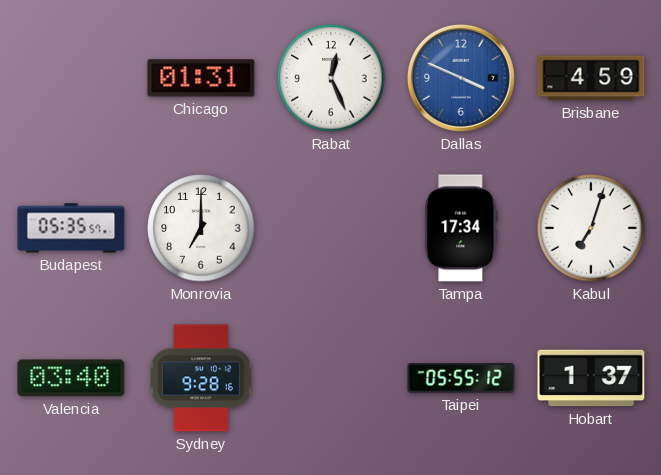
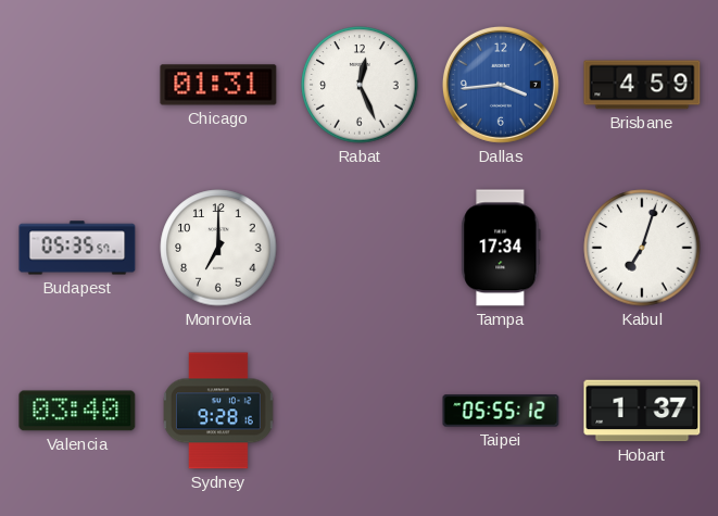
Dallas: 3:49 -> 3:44 (501, 85)
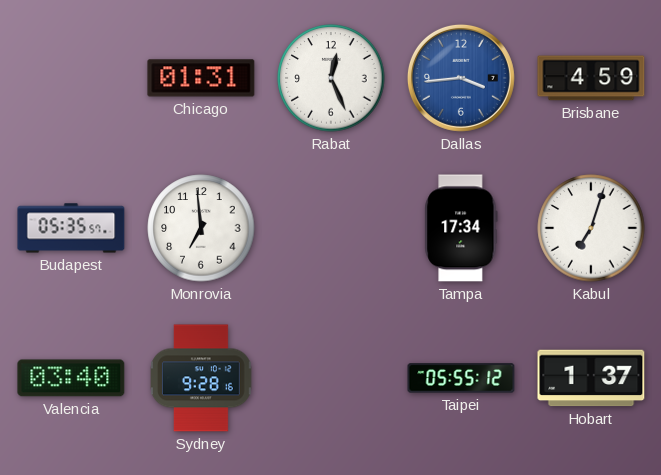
Monrovia: 7:00 -> 6:59 (201, 228)
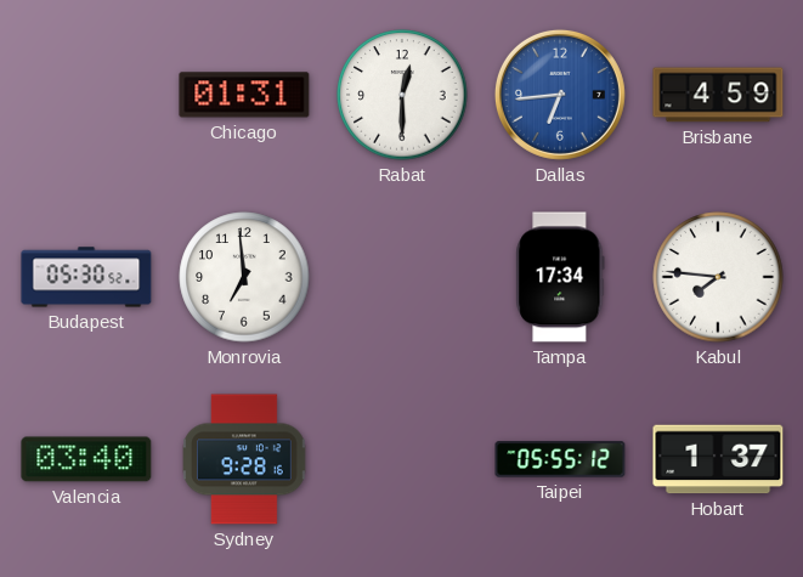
Rabat: 12:26 -> 12:30 (402, 95)
Dallas: 3:44 -> 6:44 (560, 95)
Budapest: 05:35 -> 05:30 (86, 277)
Kabul: 7:03 -> 7:46 (718, 277)
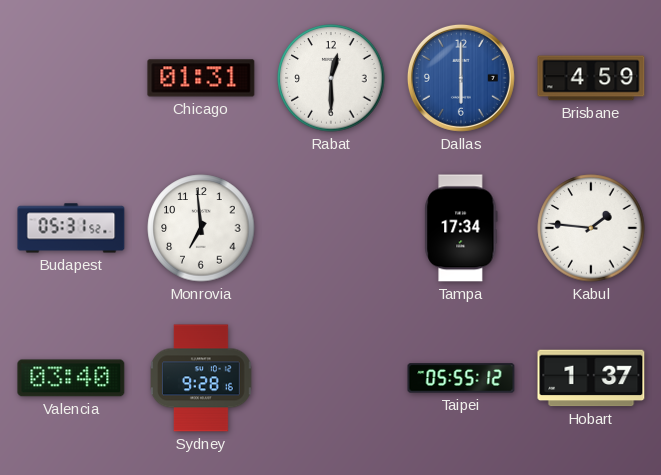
Dallas: 6:44 -> 6:00 (461, 78)
Budapest: 05:30 -> 05:31 (71, 228)
Kabul: 7:46 -> 1:46 (591, 228)
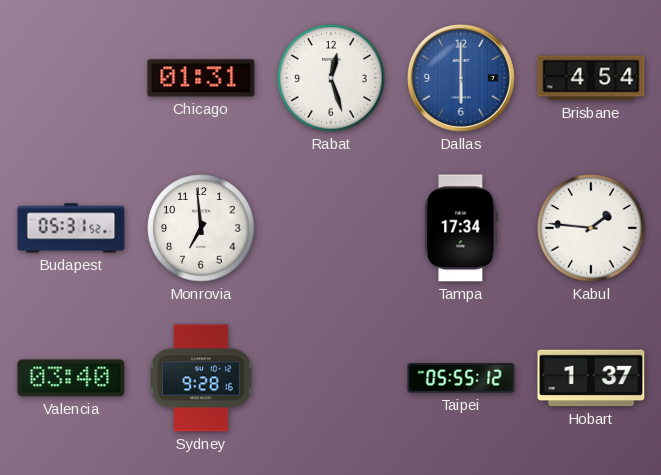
Rabat: 12:30 -> 12:27 (331, 78)
Brisbane: 4:59 -> 4:54 (591, 78)
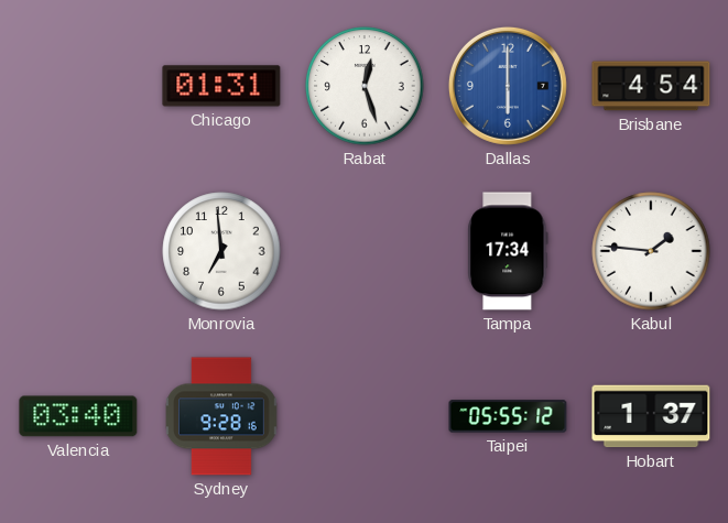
Budapest: 05:31 -> none (71, 228)
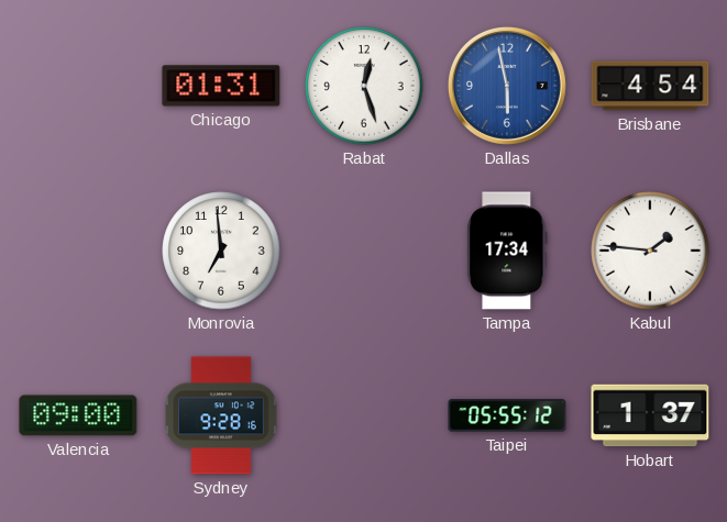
Dallas: 6:00 -> 5:58 (507, 86)
Valencia: 03:40 -> 09:00 (78, 415)
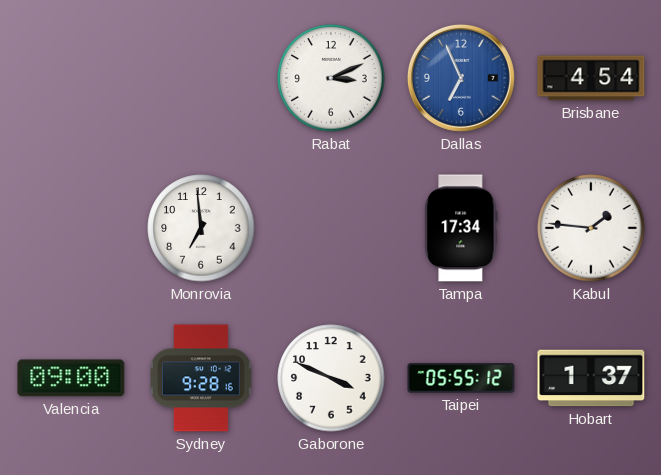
Chicago: 01:31 -> none (221, 86)
Rabat: 12:27 -> 3:11 (331, 78)
Dallas: 5:58 -> 6:56 (461, 78)
Gaborone: none -> 3:49 (331, 378)
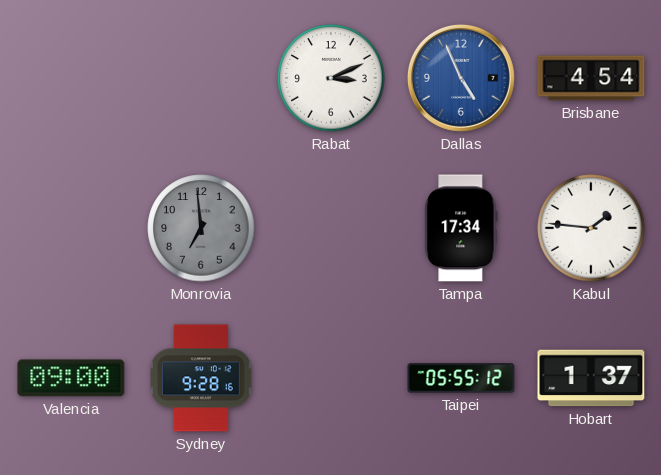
Dallas: 6:56 -> 4:56 (461, 78)
Monrovia dial: white -> grey (201, 228)
Gaborone: 3:49 -> none (331, 378)
